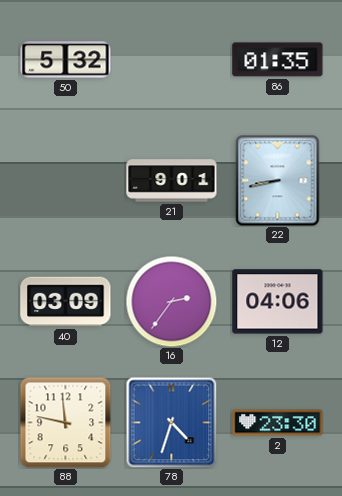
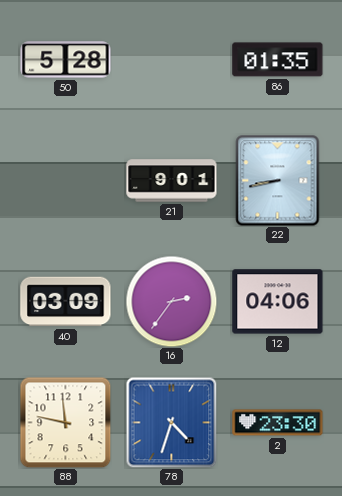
50: 5:32 -> 5:28 (66, 60)
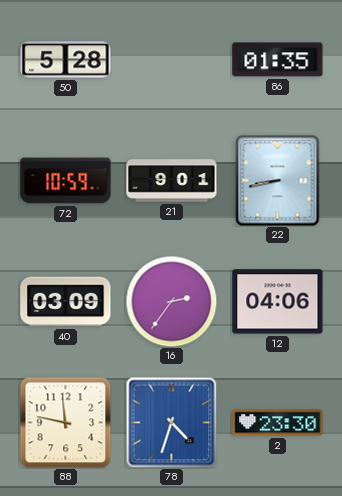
72: none -> 10:59 (66, 181)
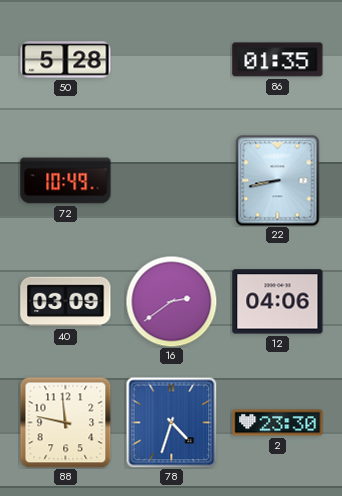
72: 10:59 -> 10:49 (66, 181)
21: 9:01 -> none (172, 181)
16: 2:36 -> 2:39 (171, 301)
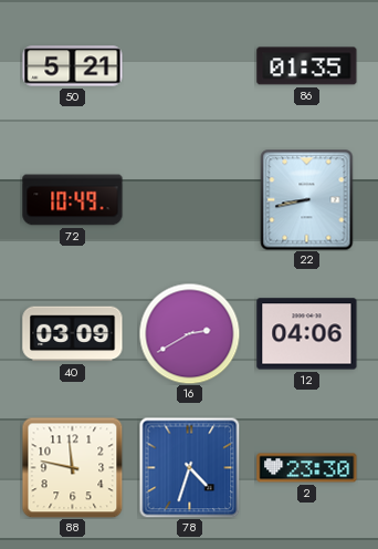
50: 5:28 -> 5:21 (73, 66)
16: 2:39 -> 2:40 (189, 333)
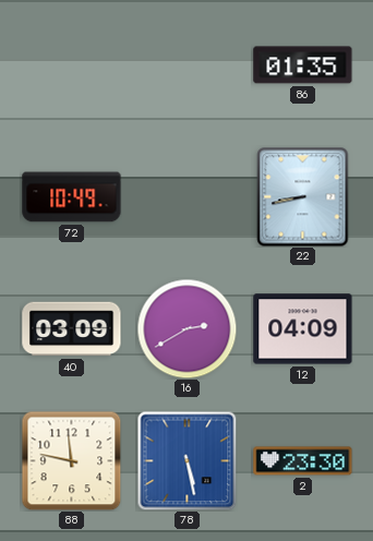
50: 5:21 -> none (73, 66)
12: 04:06 -> 04:09 (303, 329)
78: 4:33 -> 5:28 (186, 460)
